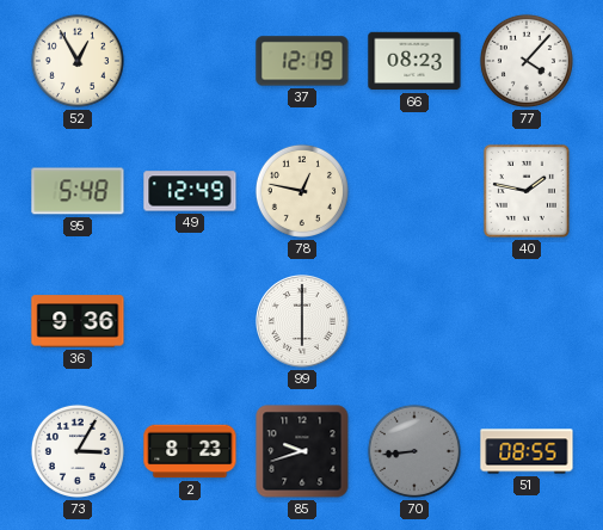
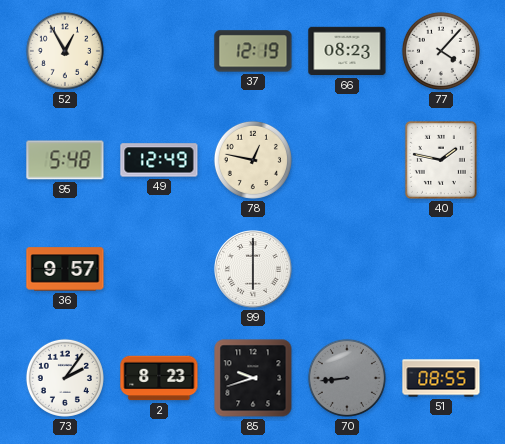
36: 9:36 -> 9:57 (65, 269)
73: 3:05 -> 2:06 (65, 378)
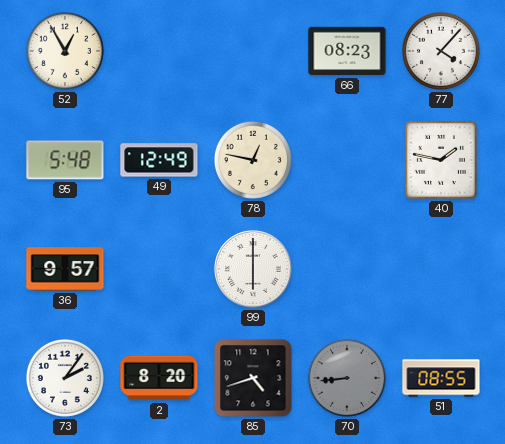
37: 12:19 -> none (253, 51)
2: 8:23 -> 8:20 (159, 378)
85: 9:42 -> 4:42 (253, 378)
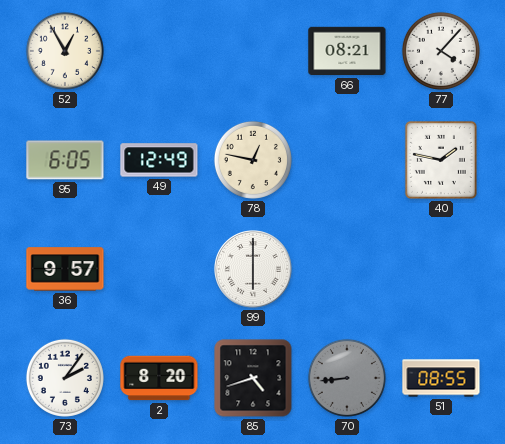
66: 08:23 -> 08:21 (347, 51)
95: 5:48 -> 6:05 (65, 160)
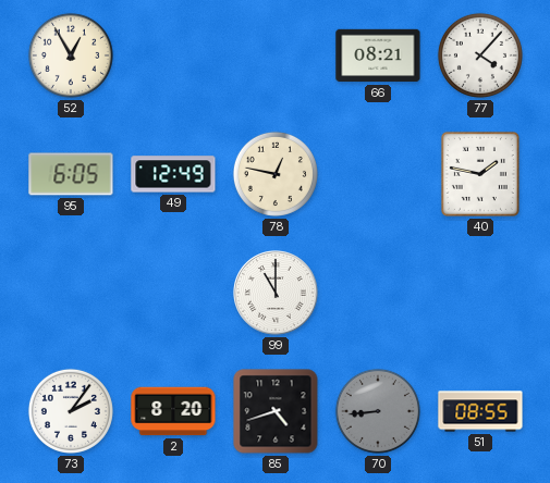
36: 9:57 -> none (65, 269)
99: 6:00 -> 11:00 (276, 293)
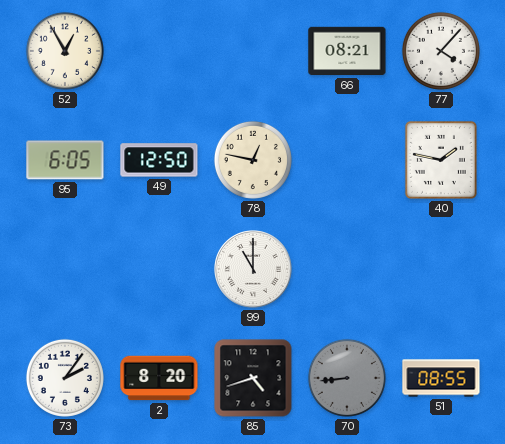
49: 12:49 -> 12:50 (159, 160)
